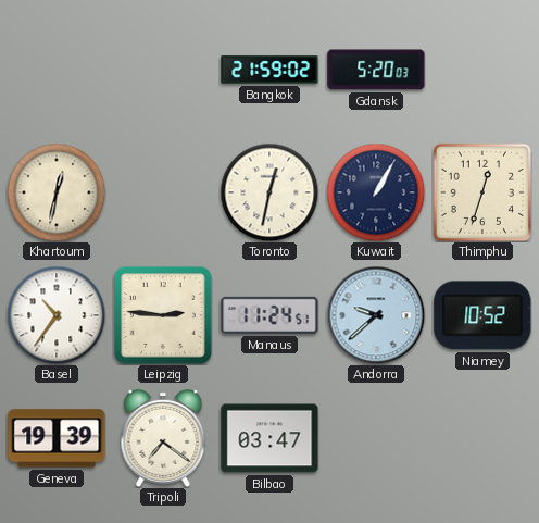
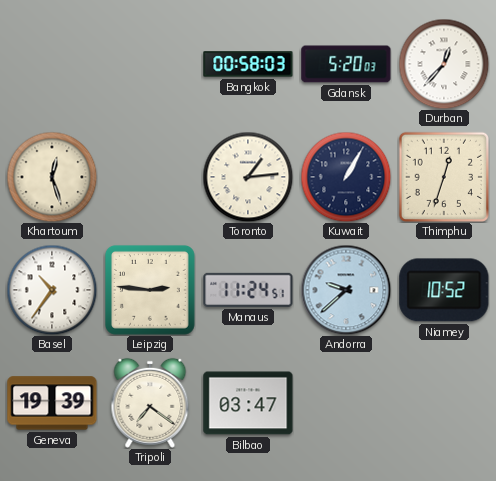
Bangkok: 21:59 -> 00:58 (248, 64)
Durban: none -> 12:37 (444, 64)
Khartoum: 12:32 -> 12:27 (52, 177)
Toronto: 12:32 -> 1:14 (248, 177)
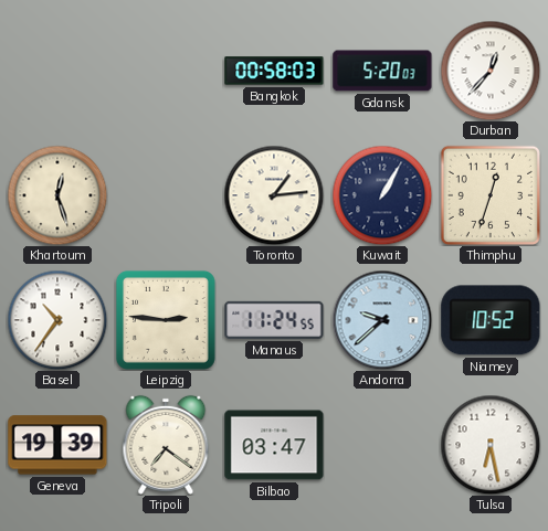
Manaus: 11:24:51 -> 11:24:55 (274, 320)
Tulsa: none -> 6:28 (491, 445)
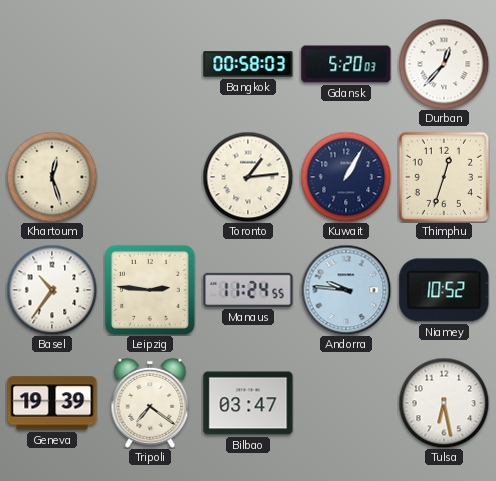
Andorra: 9:38 -> 9:46 (346, 290)
